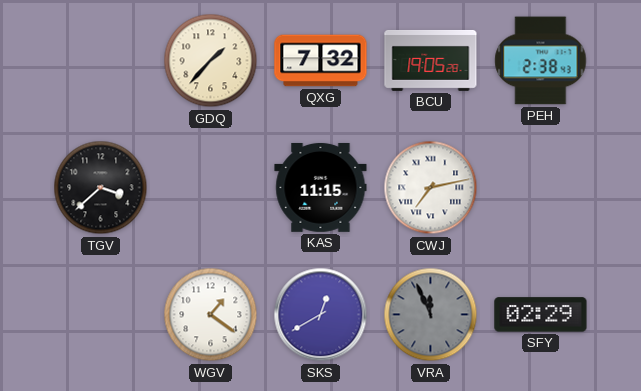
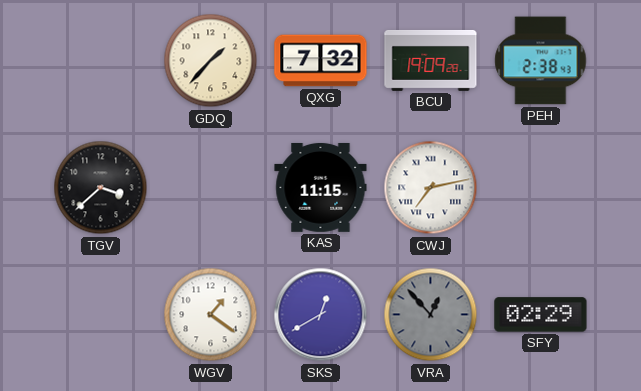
BCU: 19:05 -> 19:09 (431, 60)
VRA: 11:56 -> 12:53 (431, 315)
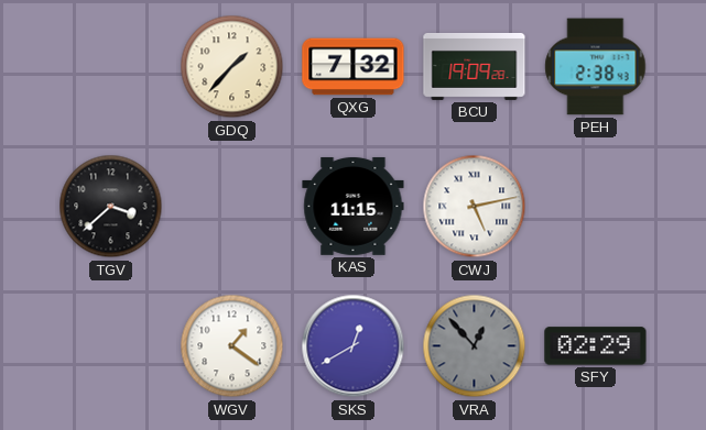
CWJ: 7:13 -> 5:13 (475, 207)
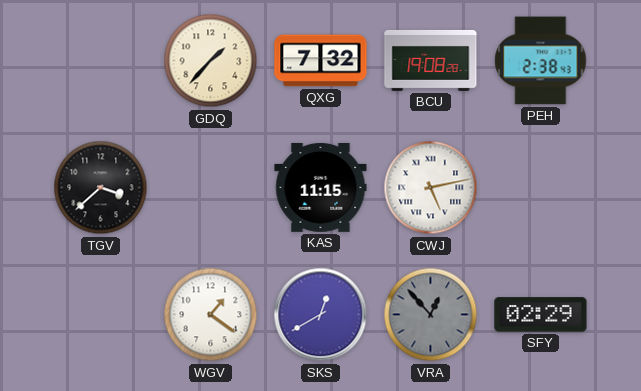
BCU: 19:09 -> 19:08 (431, 60)
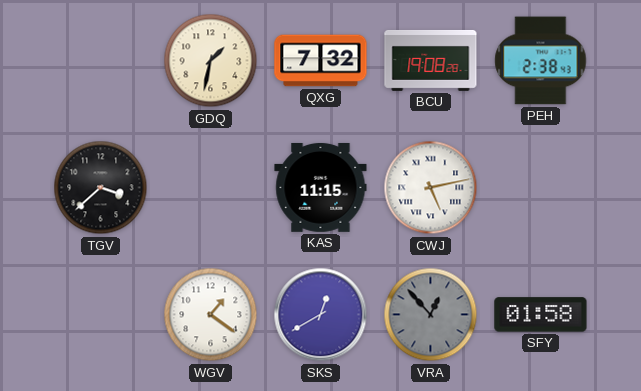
GDQ: 1:37 -> 1:32 (211, 61)
SFY: 02:29 -> 01:58 (541, 315)
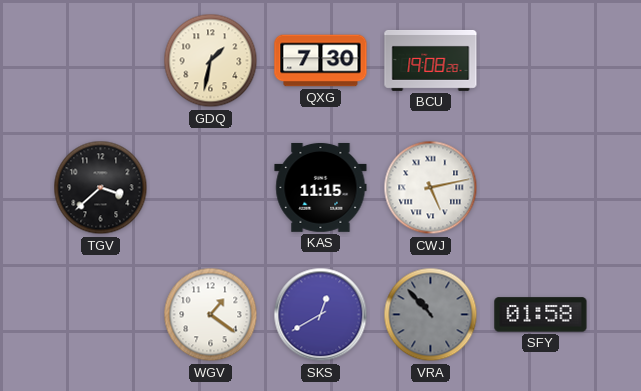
QXG: 7:32 -> 7:30 (321, 61)
PEH: 2:38 -> none (541, 61)
VRA: 12:53 -> 10:53 (431, 315)
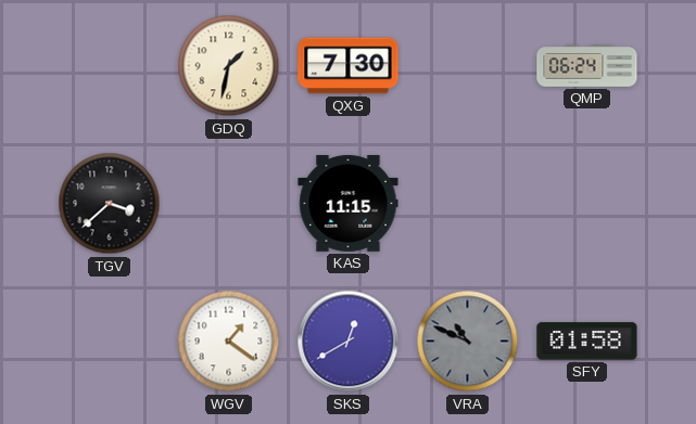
BCU: 19:08 -> none (431, 60)
QMP: none -> 06:24 (587, 66)
CWJ: 5:13 -> none (431, 188)
VRA: 10:53 -> 10:49 (468, 342)
